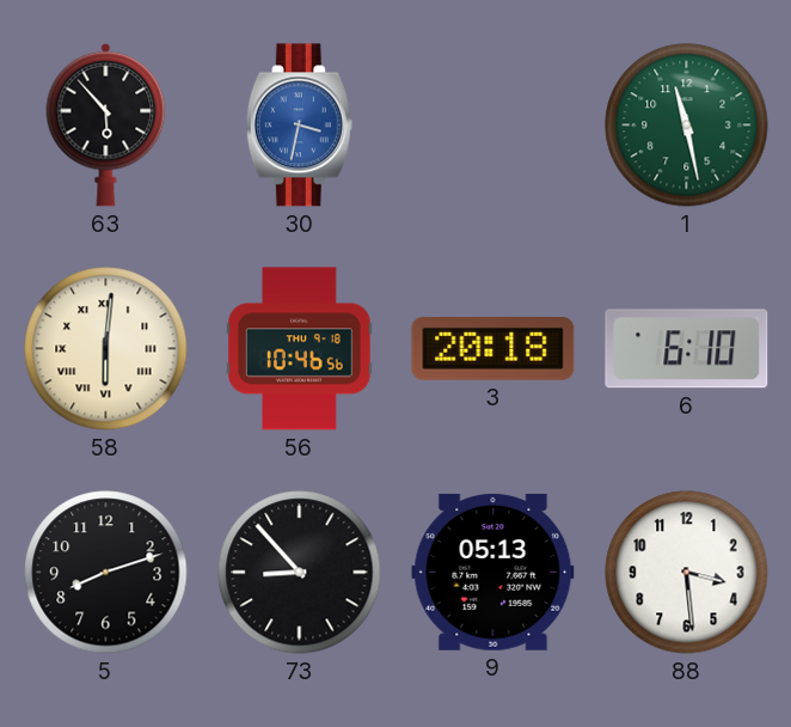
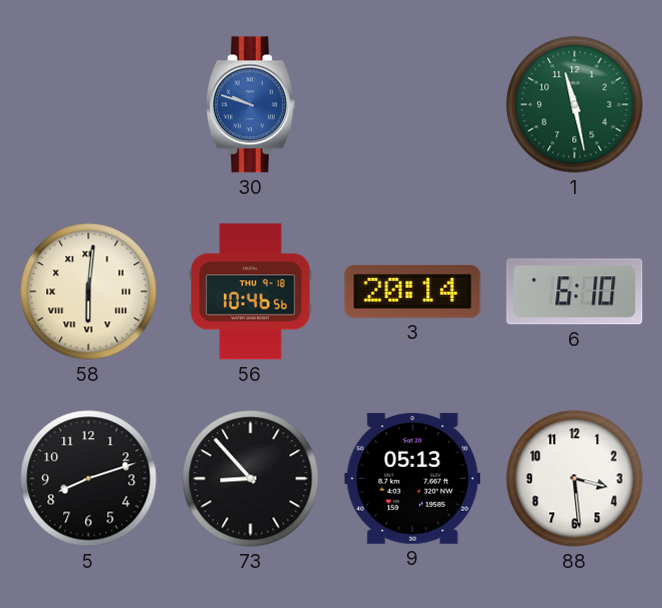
63: 5:53 -> none (106, 124)
30: 3:32 -> 9:48 (250, 105)
3: 20:18 -> 20:14 (413, 291)
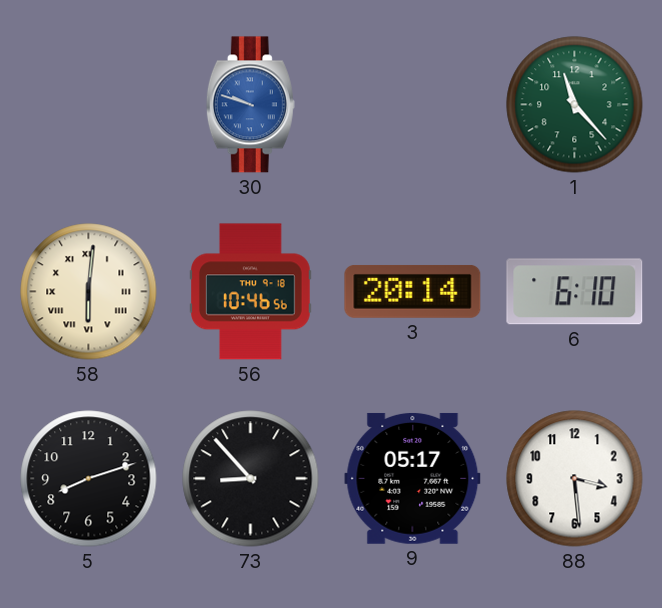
1: 11:28 -> 11:23 (575, 105)
9: 05:13 -> 05:17 (413, 478)
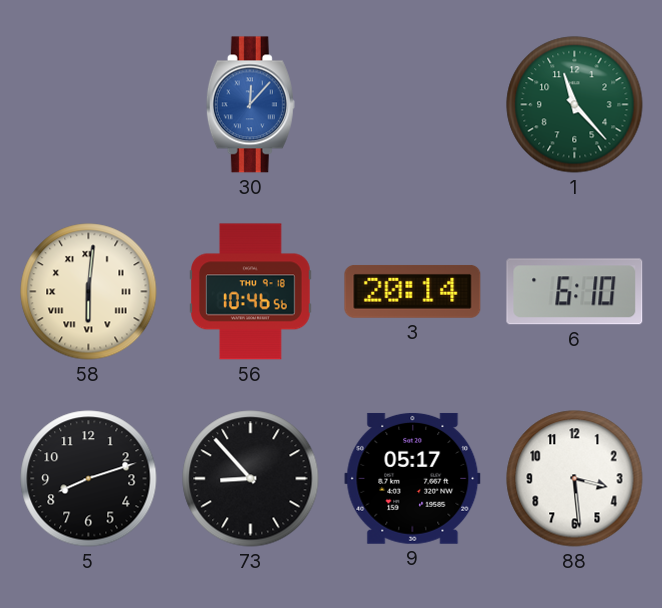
30: 9:48 -> 12:07 (250, 105)
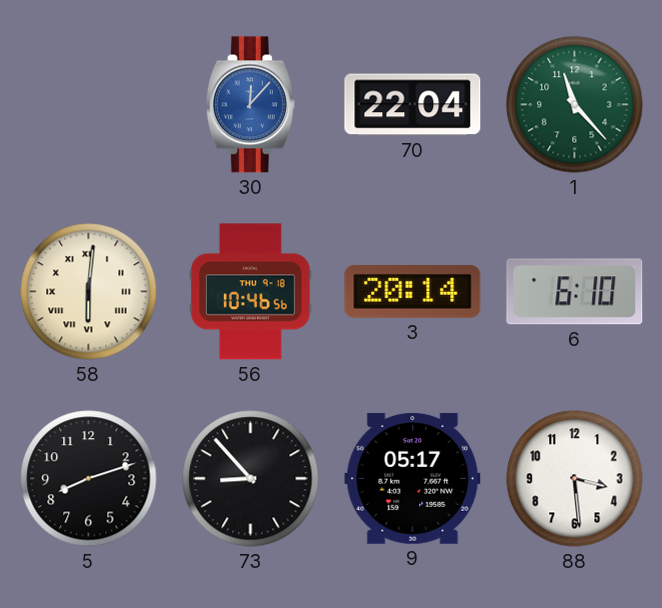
70: none -> 22:04 (413, 105)
